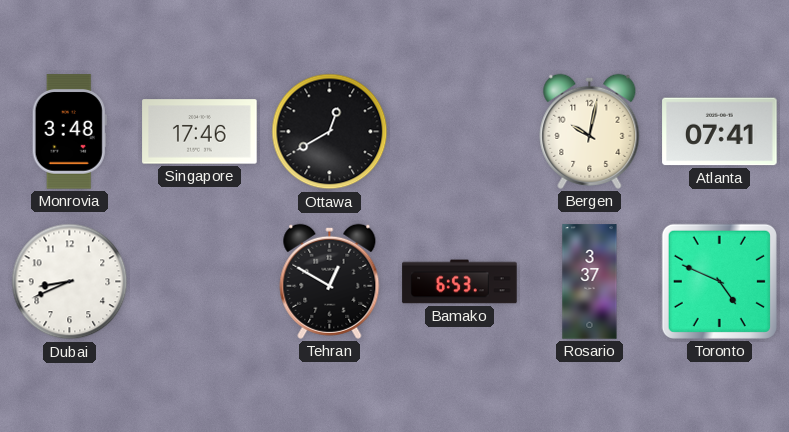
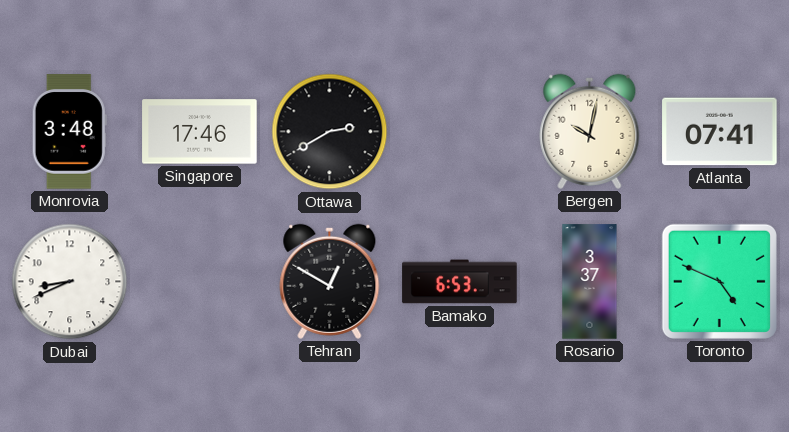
Ottawa: 12:40 -> 2:40 (330, 132)
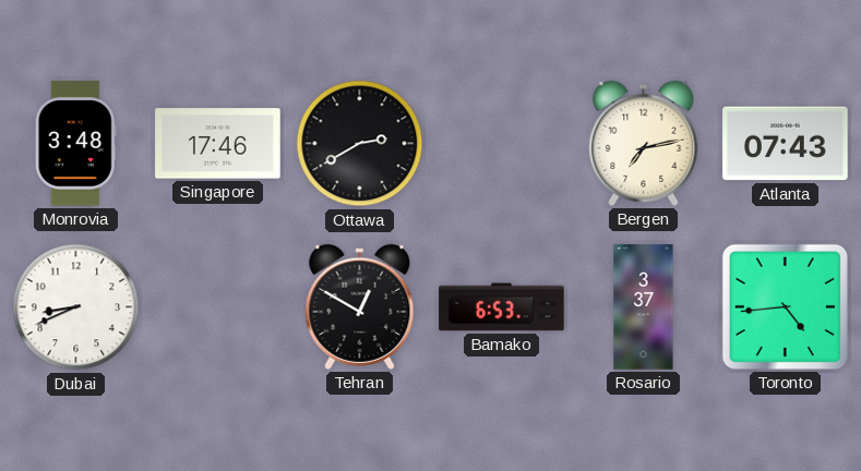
Bergen: 10:02 -> 7:13 (644, 143)
Atlanta: 07:41 -> 07:43 (786, 144)
Toronto: 4:49 -> 4:44 (785, 306)
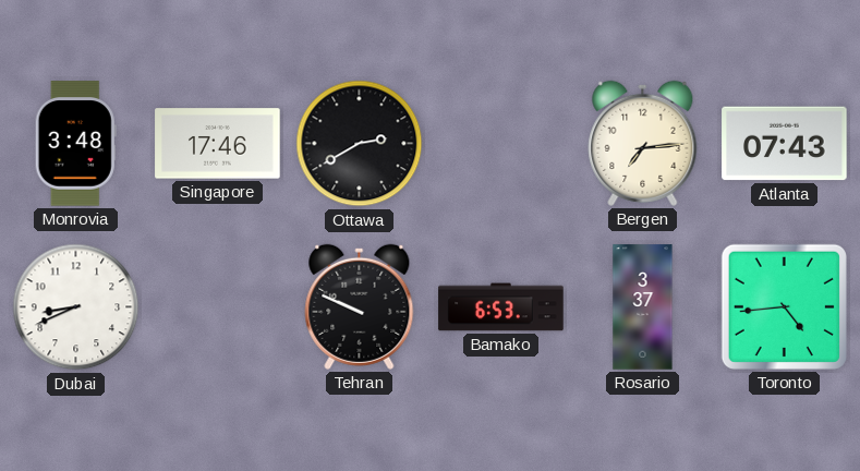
Bergen: 7:13 -> 7:14 (643, 143)
Tehran: 12:50 -> 9:49 (360, 306)
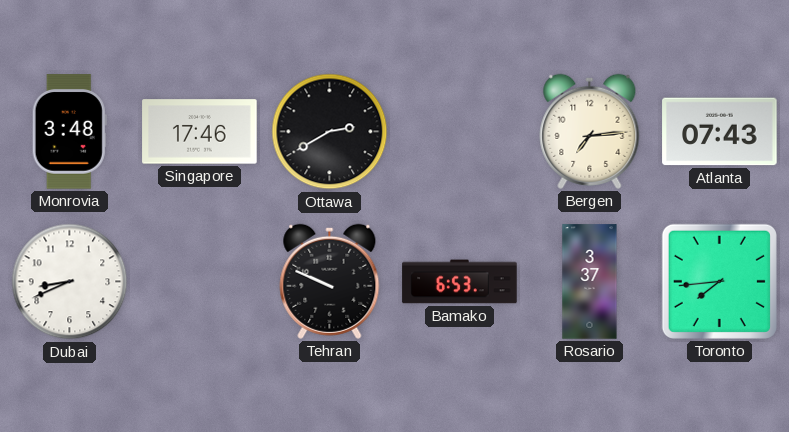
Toronto: 4:44 -> 7:44 (719, 281)
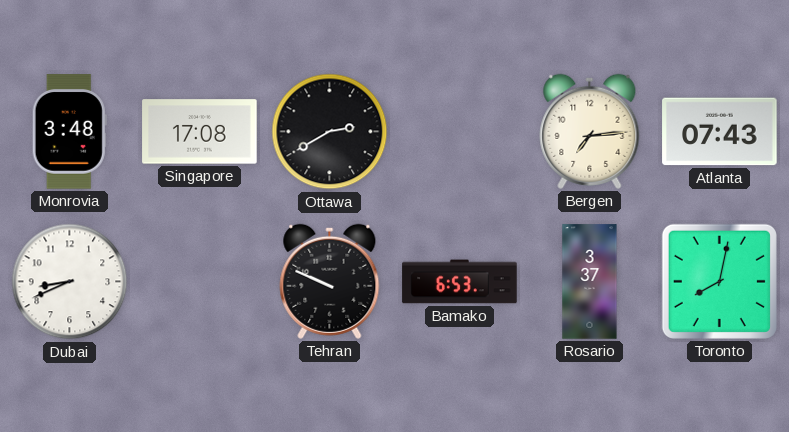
Singapore: 17:46 -> 17:08 (200, 132)
Toronto: 7:44 -> 8:02 (719, 281)
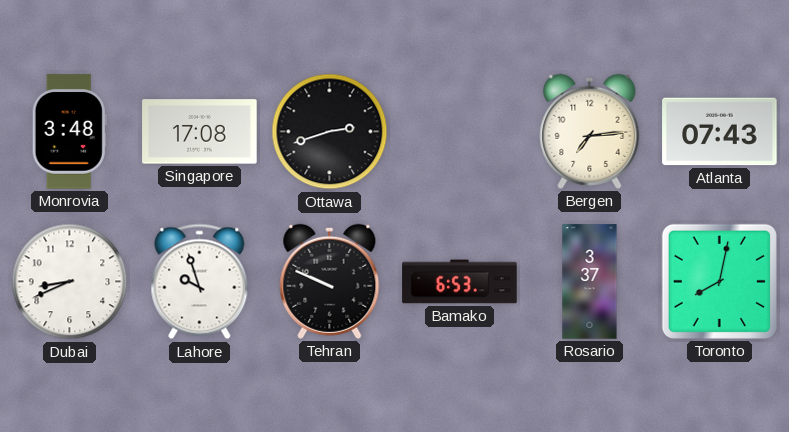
Ottawa: 2:40 -> 2:42 (330, 132)
Lahore: none -> 9:57 (200, 282)
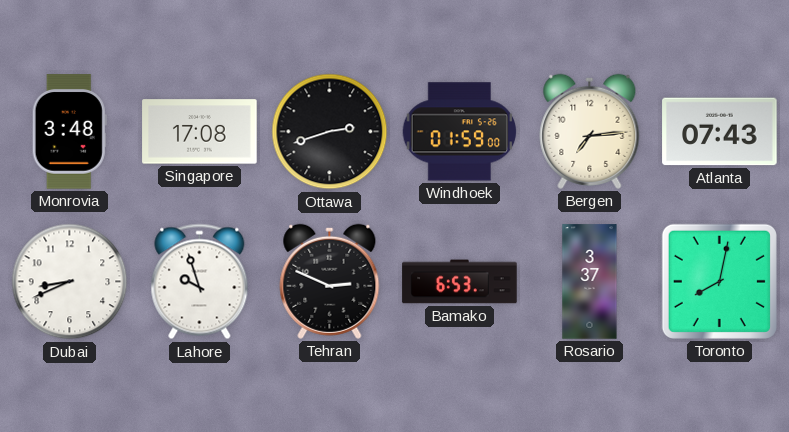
Windhoek: none -> 01:59 (460, 132)
Tehran: 9:49 -> 2:49 (330, 281)
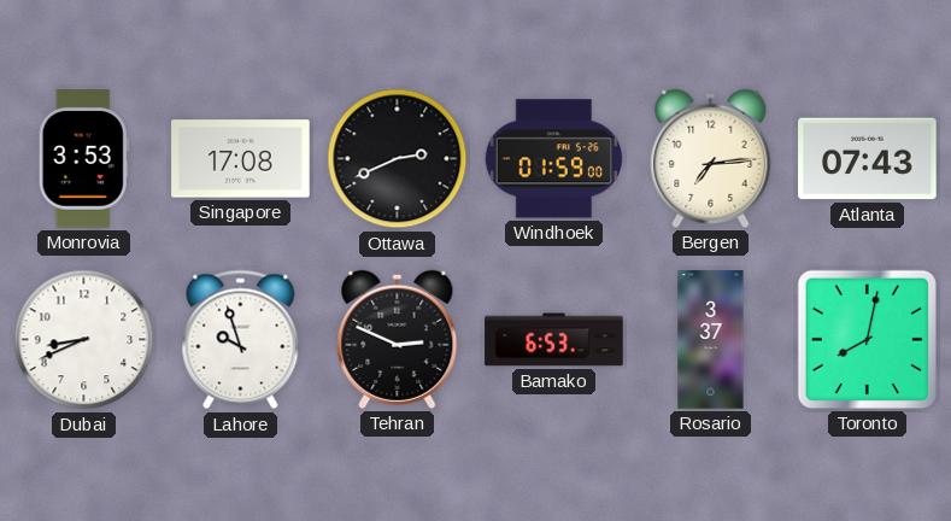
Monrovia: 3:48 -> 3:53 (83, 159)
Ottawa: 2:42 -> 2:41 (398, 159)
